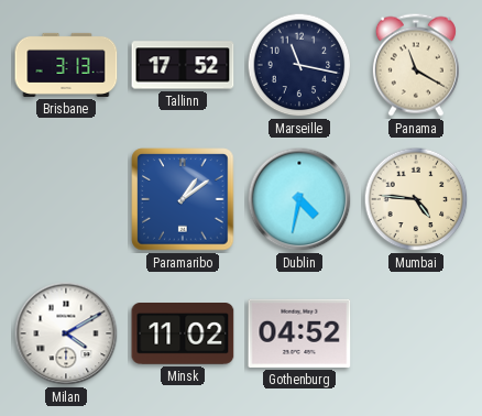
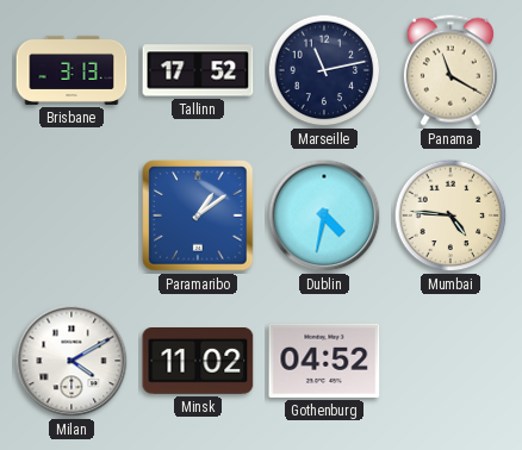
Marseille: 11:17 -> 11:13 (324, 70)
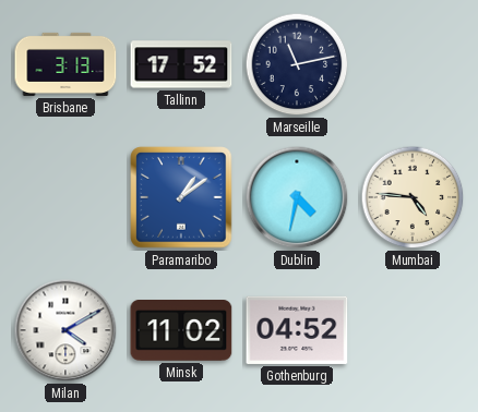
Panama: 11:20 -> none (450, 70)
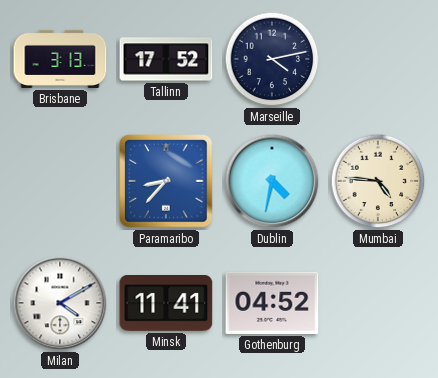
Marseille: 11:13 -> 4:13 (272, 59)
Paramaribo: 1:09 -> 8:37 (166, 181)
Minsk: 11:02 -> 11:41 (166, 303)
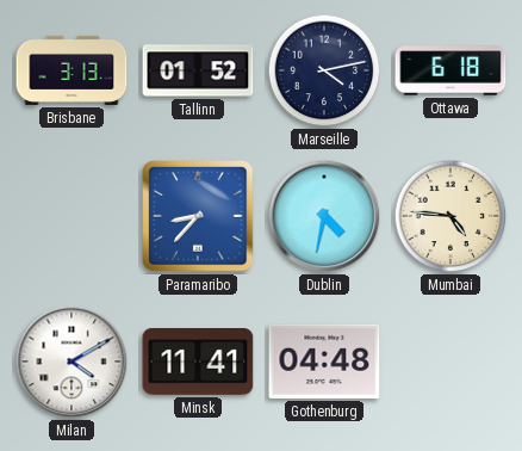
Tallinn: 17:52 -> 01:52 (198, 70)
Ottawa: none -> 6:18 (450, 70)
Gothenburg: 04:52 -> 04:48 (324, 362)
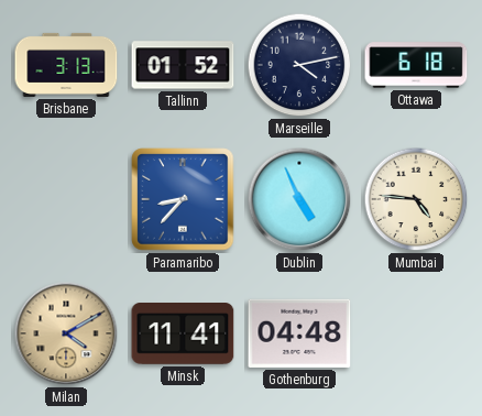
Dublin: 4:32 -> 4:56 (299, 199)
Milan dial: white -> champagne (66, 333)
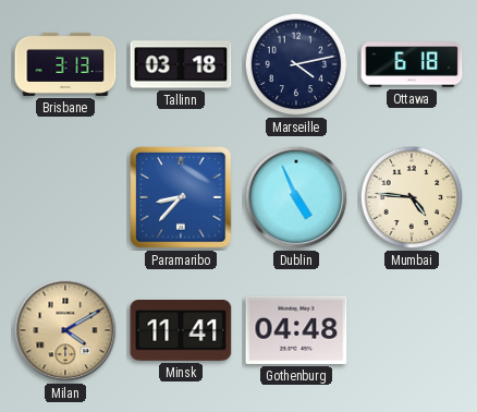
Tallinn: 01:52 -> 03:18 (181, 64)
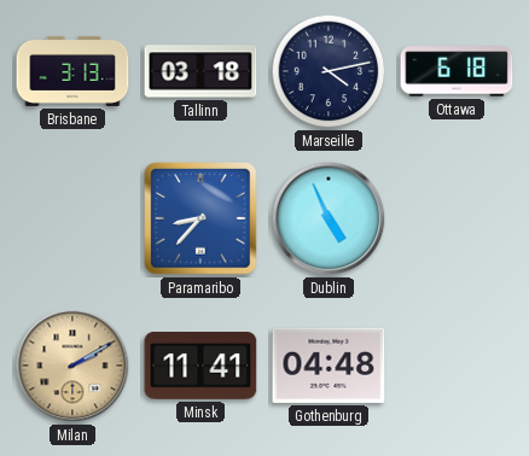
Mumbai: 4:46 -> none (412, 197)
Milan: 4:10 -> 2:10 (72, 366)
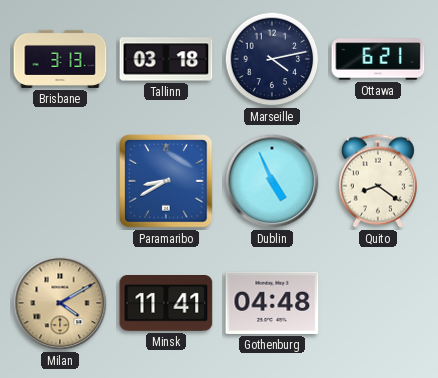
Ottawa: 6:18 -> 6:21 (378, 59)
Paramaribo: 8:37 -> 8:40 (166, 181)
Quito: none -> 8:21 (378, 181)
Milan: 2:10 -> 4:10 (60, 303)
